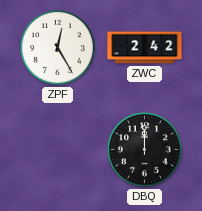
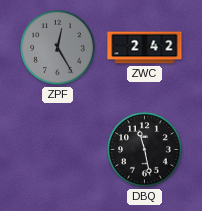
ZPF dial: white -> grey (58, 48)
DBQ: 12:00 -> 11:28 (145, 150)
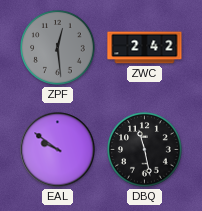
ZPF: 12:25 -> 12:29 (58, 48)
EAL: none -> 9:51 (58, 150)
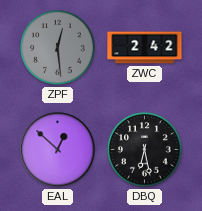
EAL: 9:51 -> 12:52 (58, 150)
DBQ: 11:28 -> 6:28 (145, 150)
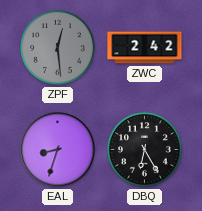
EAL: 12:52 -> 8:33 (58, 150)
DBQ: 6:28 -> 6:25 (145, 150)
